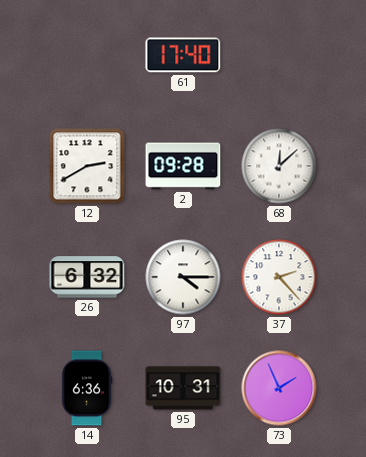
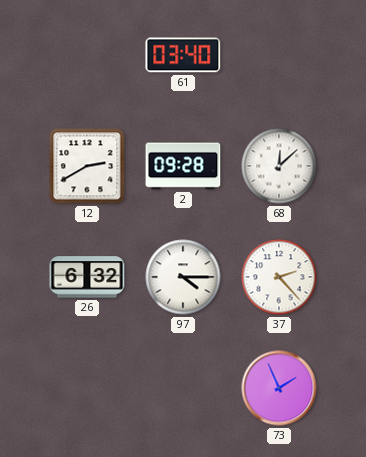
61: 17:40 -> 03:40 (183, 55)
14: 6:36 -> none (87, 388)
95: 10:31 -> none (183, 388)
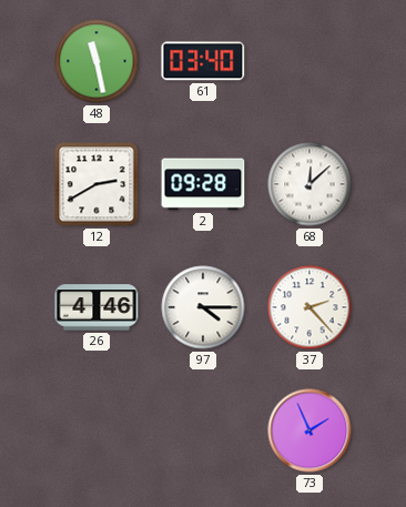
48: none -> 11:28 (97, 61)
26: 6:32 -> 4:46 (97, 307)
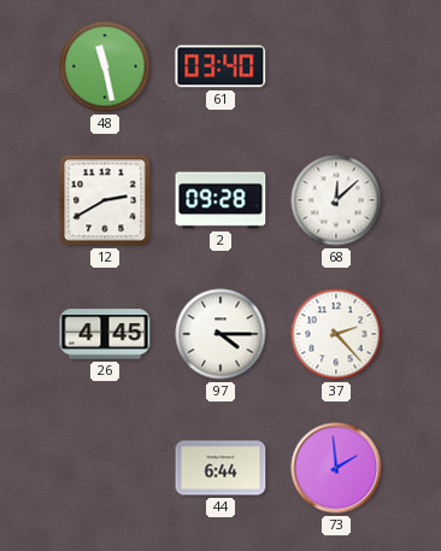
26: 4:46 -> 4:45 (105, 334)
44: none -> 6:44 (220, 468)
73: 1:56 -> 1:59 (336, 468)
